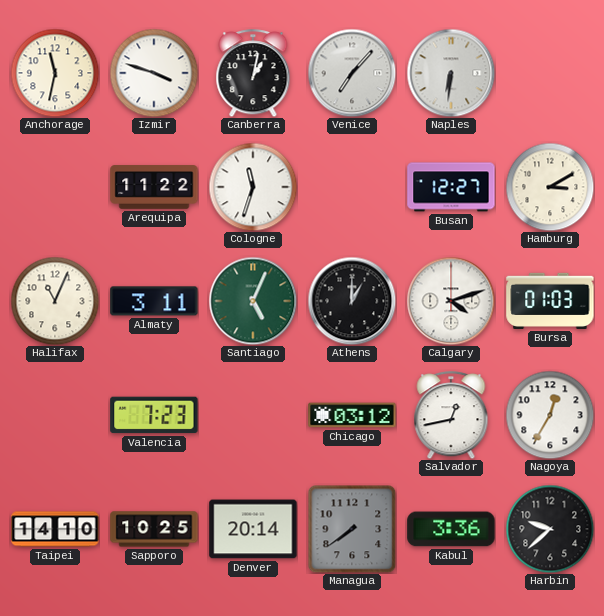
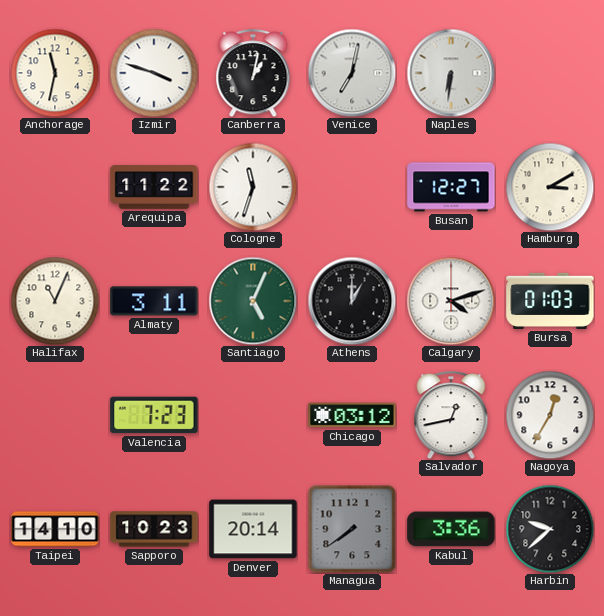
Venice: 7:07 -> 7:02 (352, 73)
Sapporo: 10:25 -> 10:23 (154, 529)
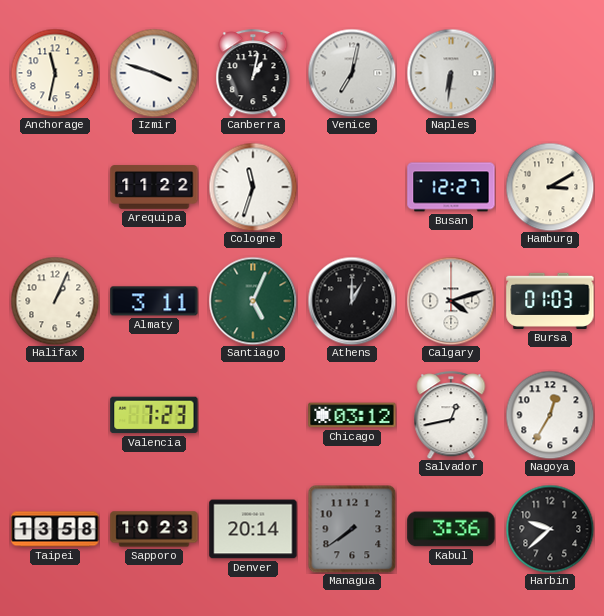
Halifax: 11:04 -> 1:04 (55, 301)
Taipei: 14:10 -> 13:58 (55, 529)
